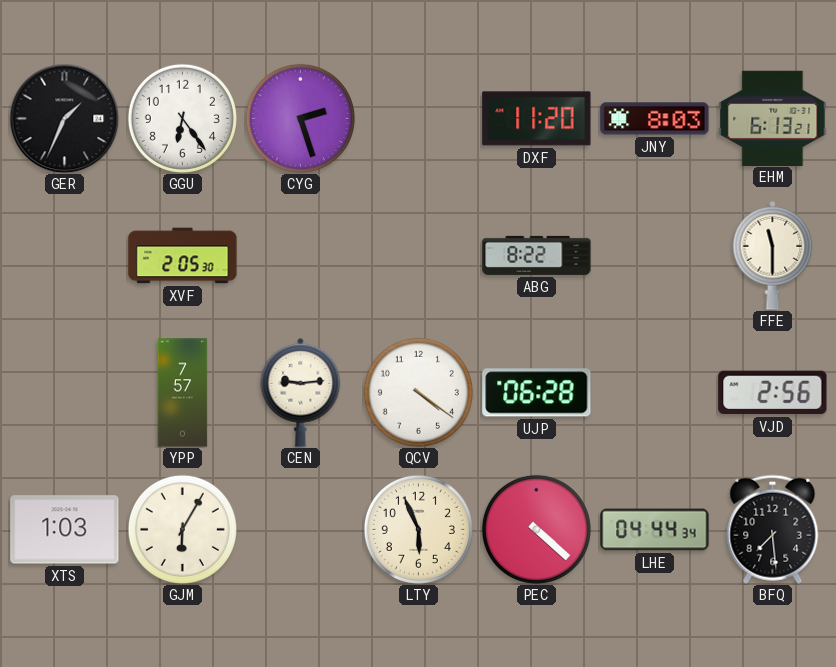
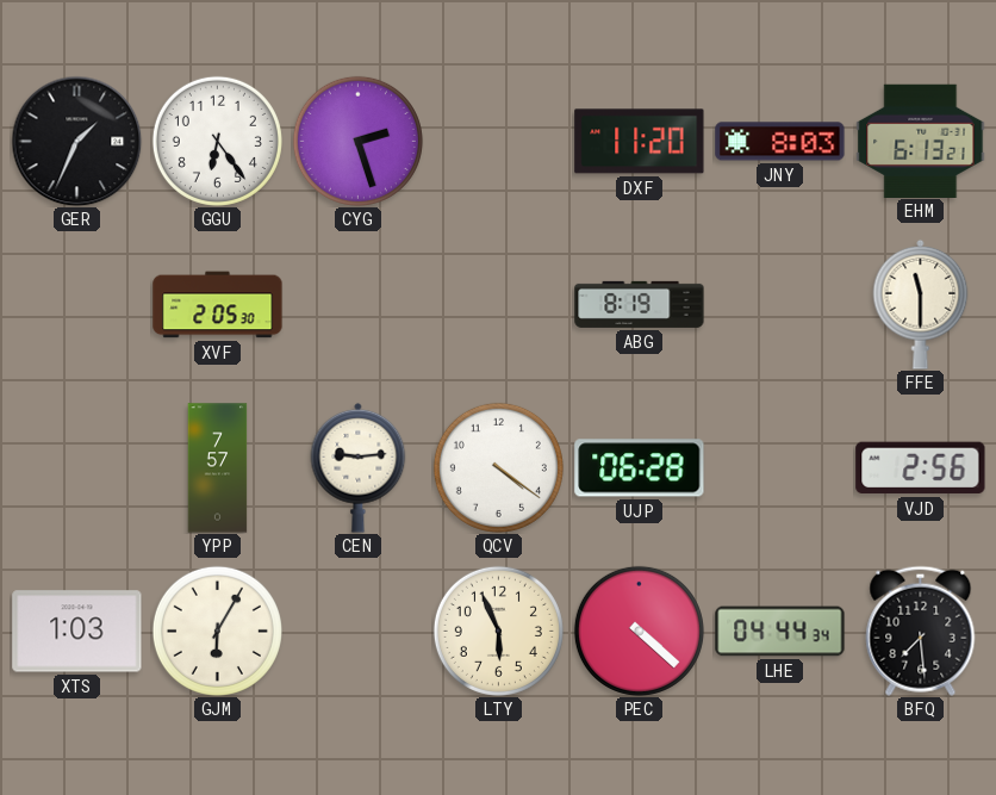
ABG: 8:22 -> 8:19 (640, 304)
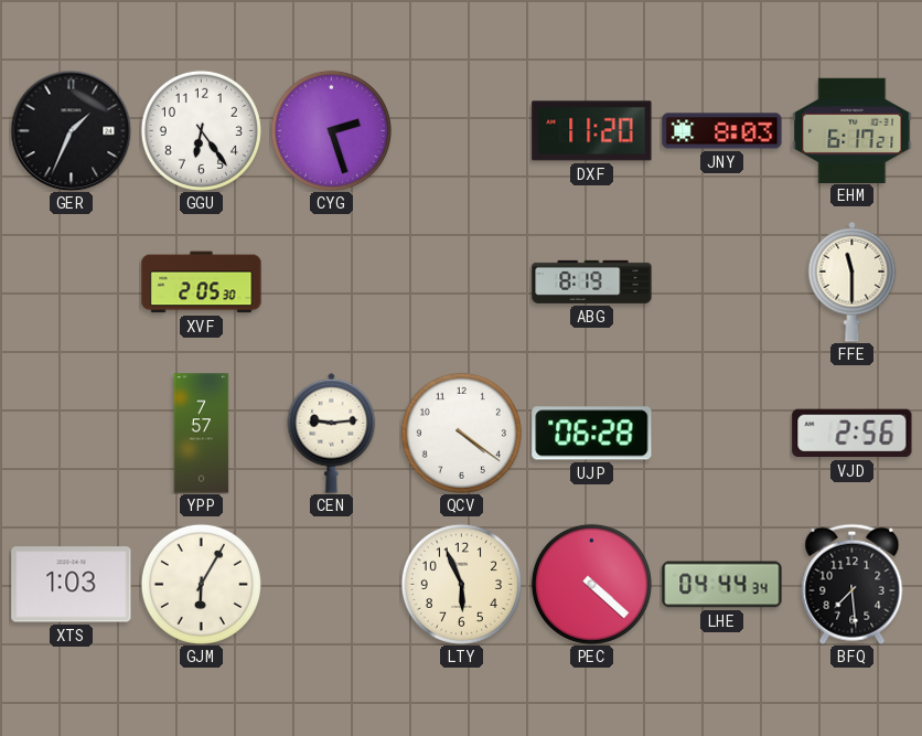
EHM: 6:13 -> 6:17 (853, 130)
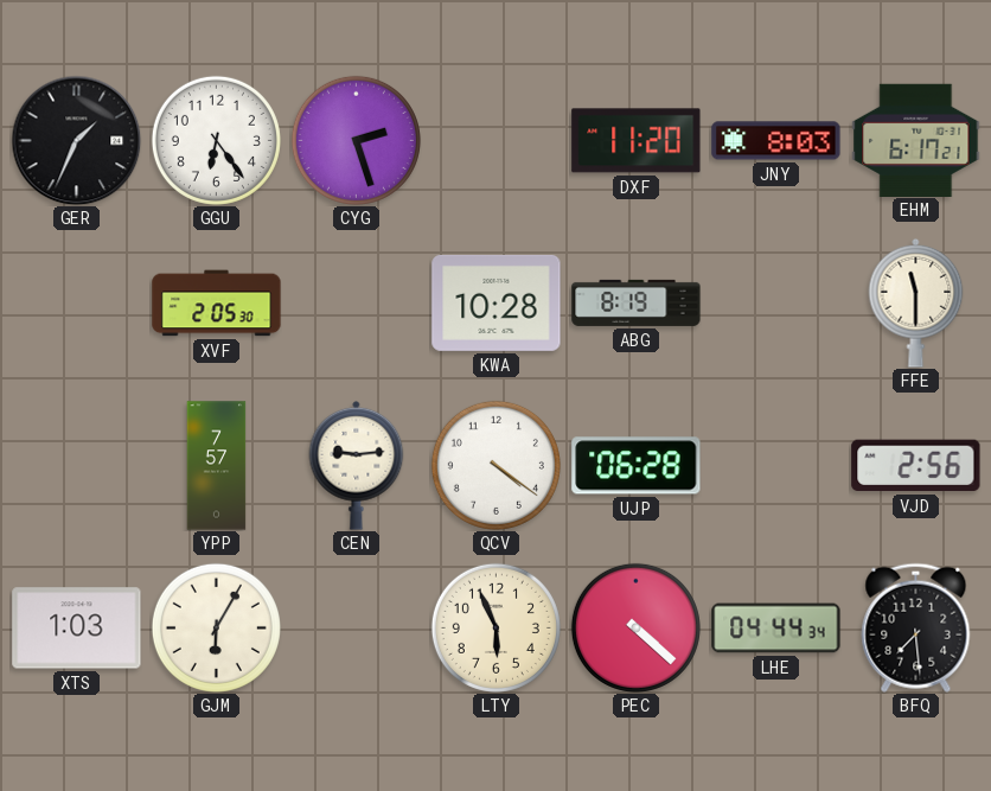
KWA: none -> 10:28 (497, 302)
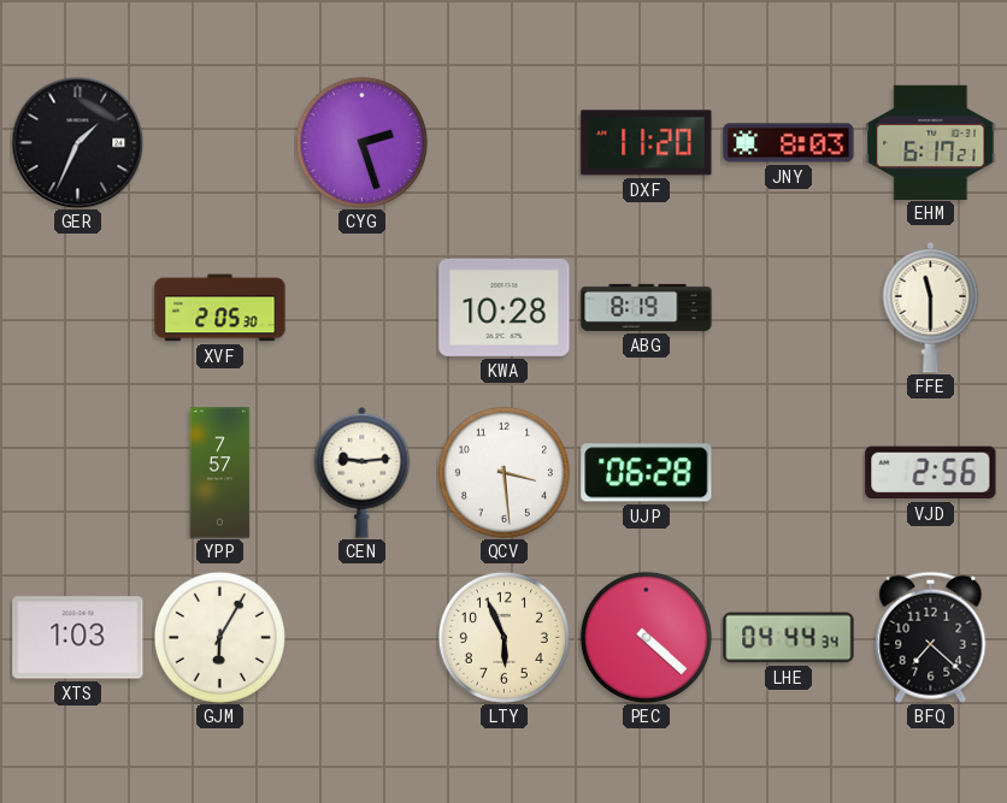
GGU: 6:24 -> none (216, 140)
QCV: 4:21 -> 3:29 (503, 472)
BFQ: 7:29 -> 7:22 (931, 637)
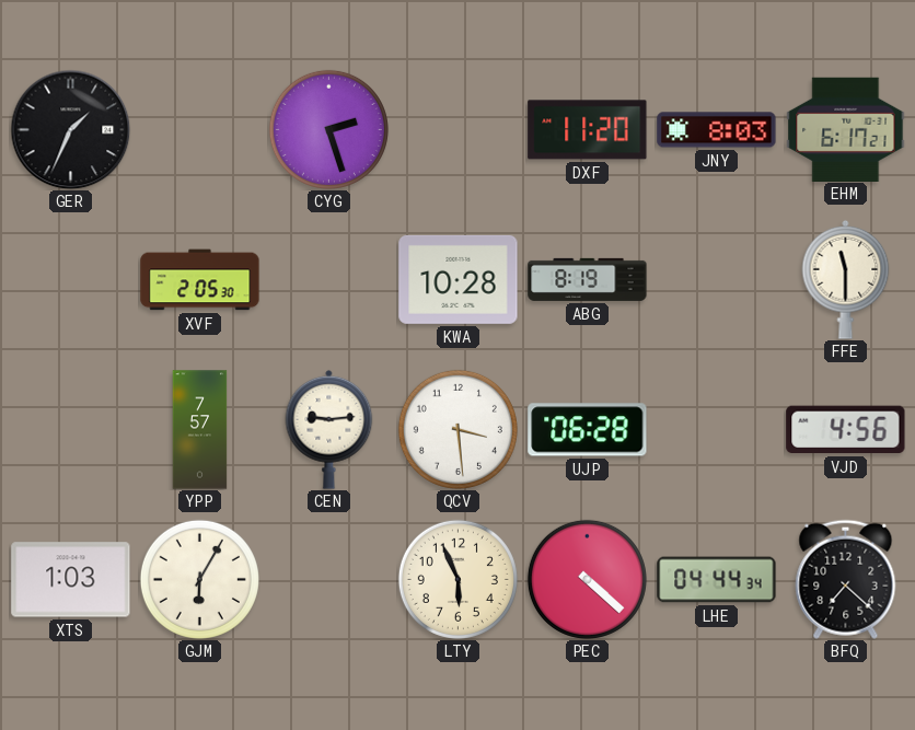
VJD: 2:56 -> 4:56 (846, 430)
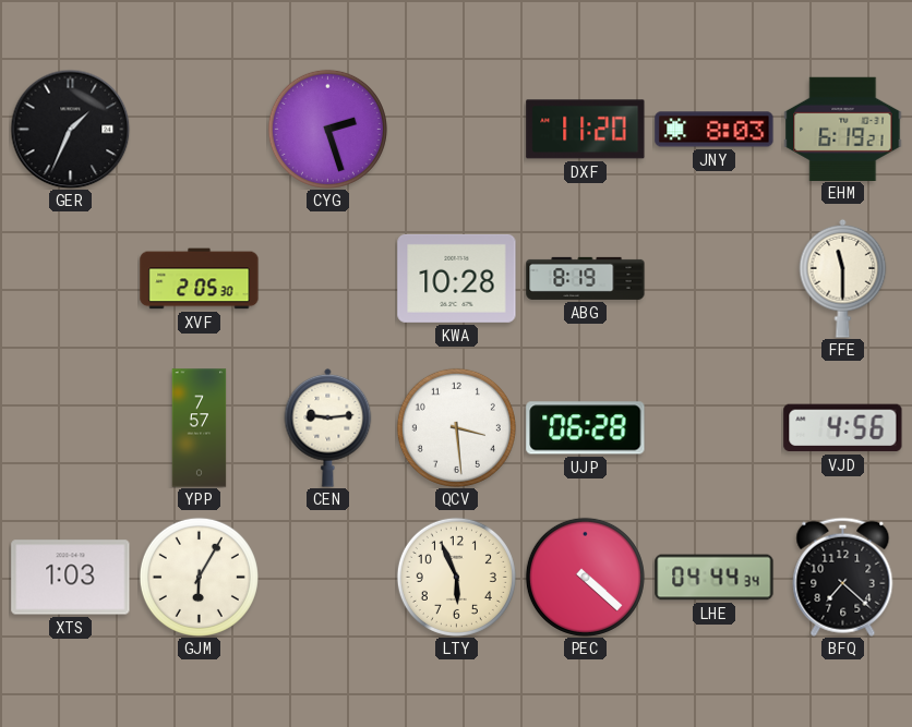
EHM: 6:17 -> 6:19 (843, 129)
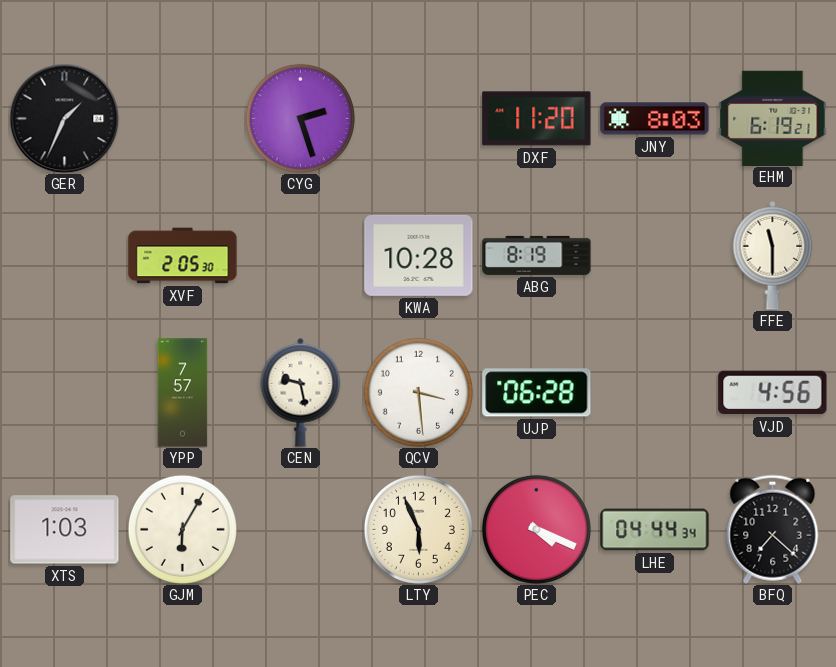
CEN: 9:14 -> 9:28 (301, 392)
PEC: 4:22 -> 4:19 (536, 529)
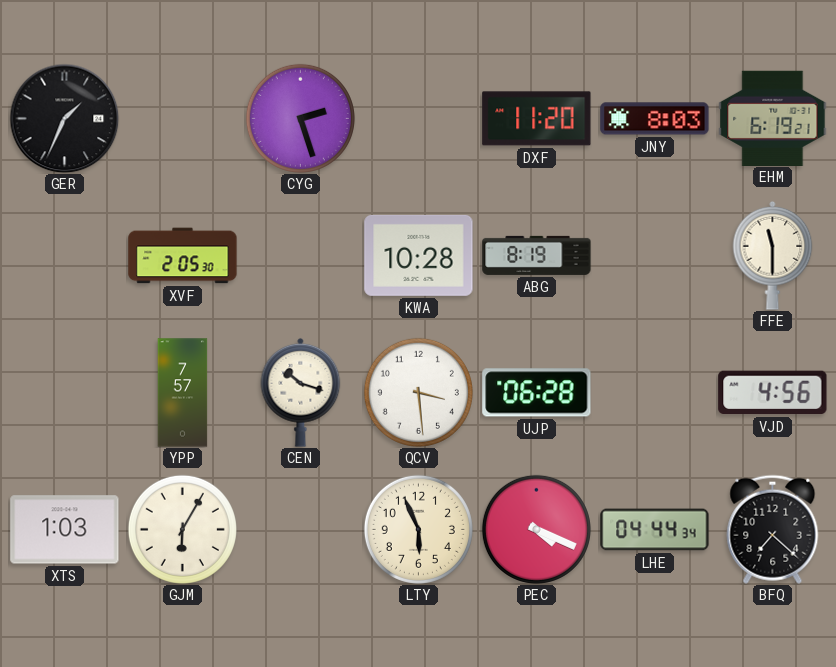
CEN: 9:28 -> 10:18 (301, 392)
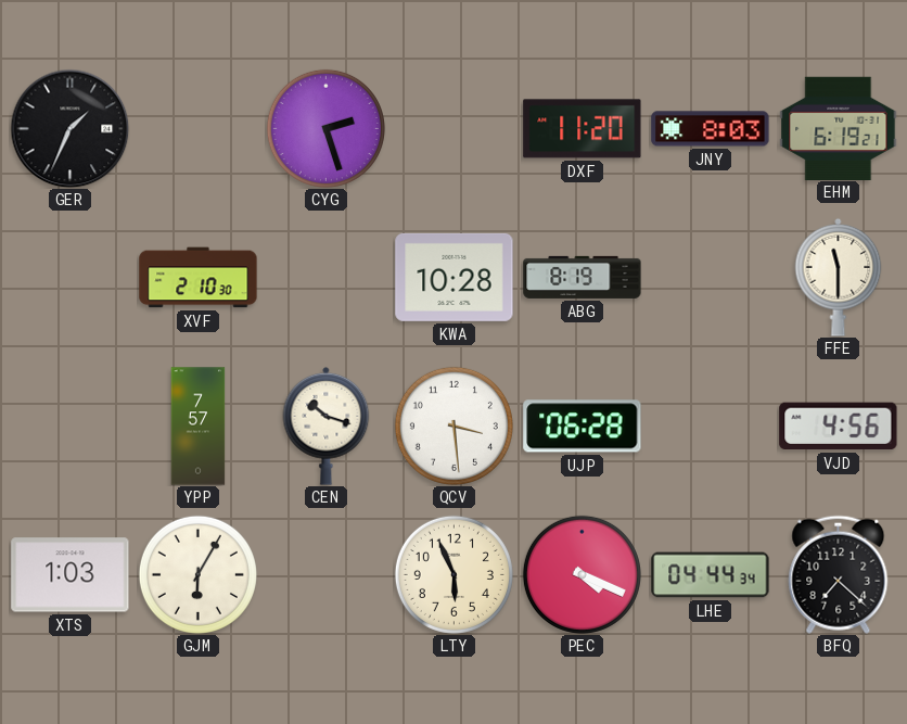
XVF: 2:05 -> 2:10 (199, 278)
